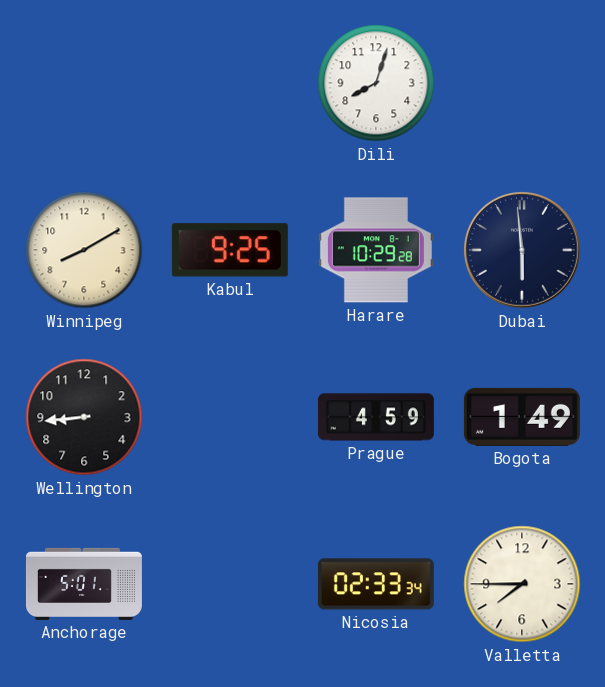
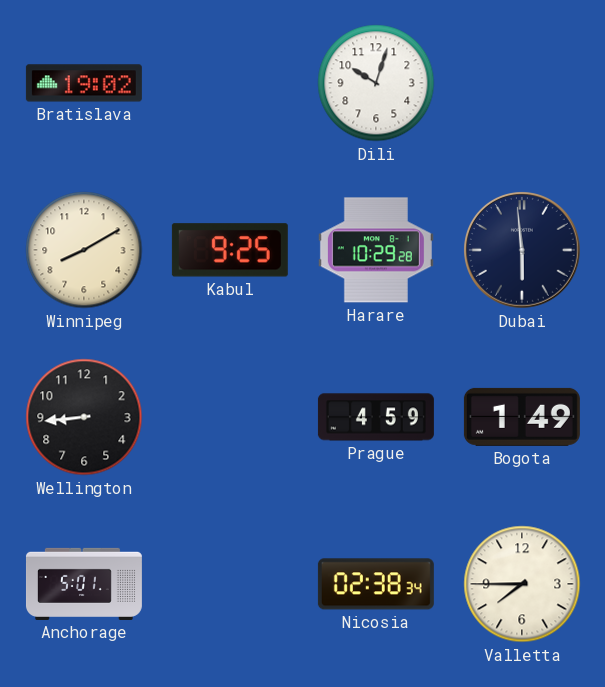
Bratislava: none -> 19:02 (84, 83)
Dili: 8:03 -> 10:03 (376, 83)
Nicosia: 02:33 -> 02:38 (376, 584)
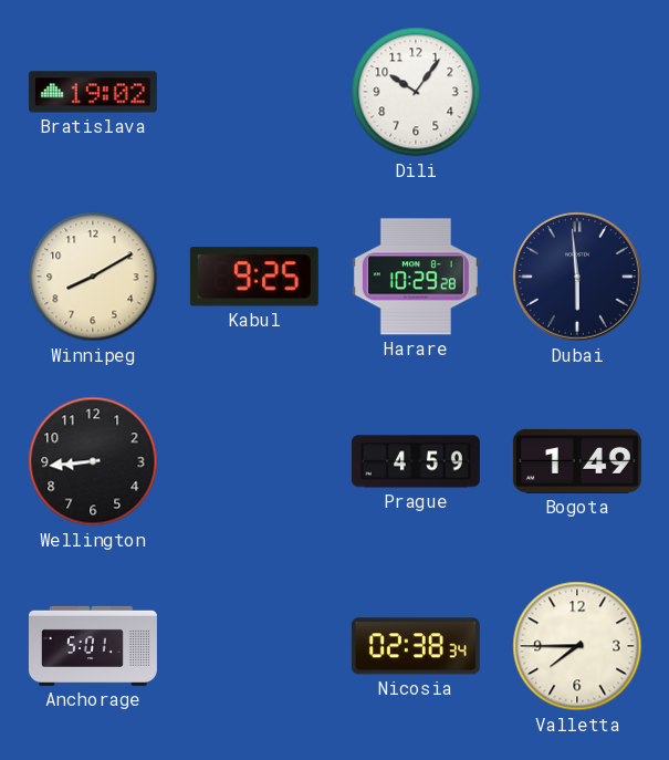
Dili: 10:03 -> 10:06 (416, 92)
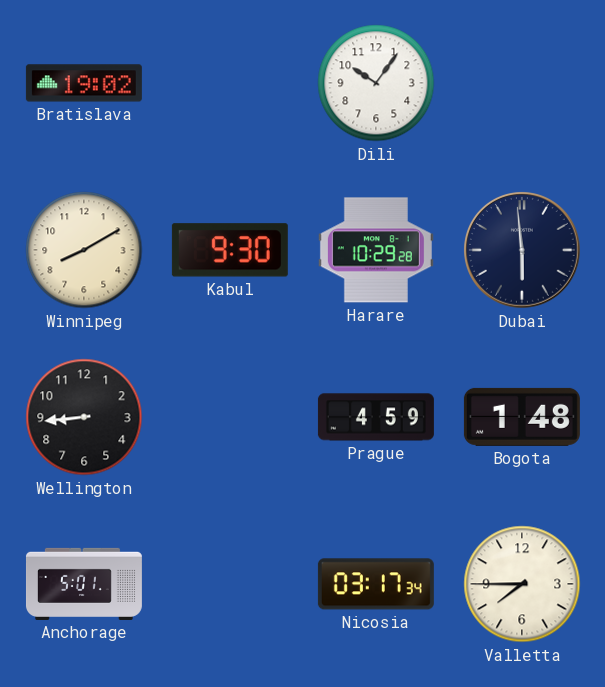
Kabul: 9:25 -> 9:30 (230, 250)
Bogota: 1:49 -> 1:48 (522, 417)
Nicosia: 02:38 -> 03:17 (376, 584)
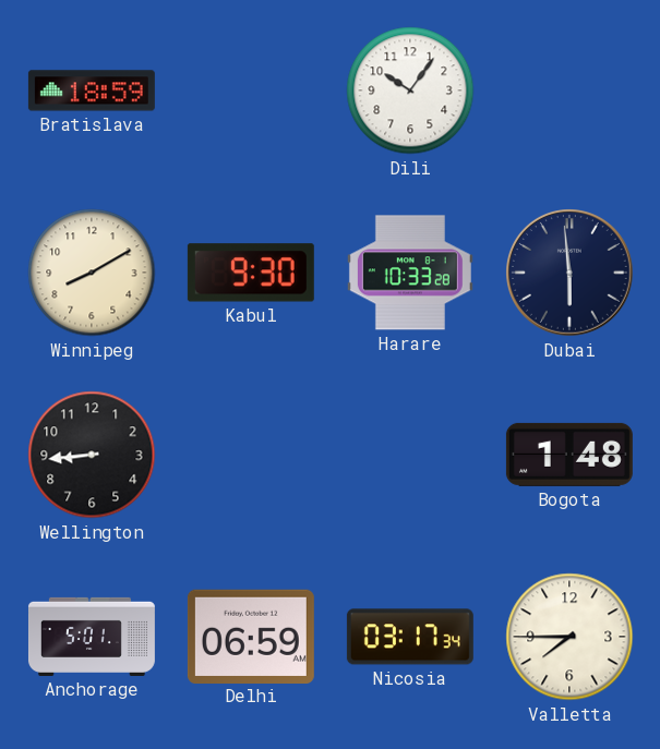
Bratislava: 19:02 -> 18:59 (92, 90)
Harare: 10:29 -> 10:33 (410, 273)
Prague: 4:59 -> none (376, 417)
Delhi: none -> 06:59 (251, 636)
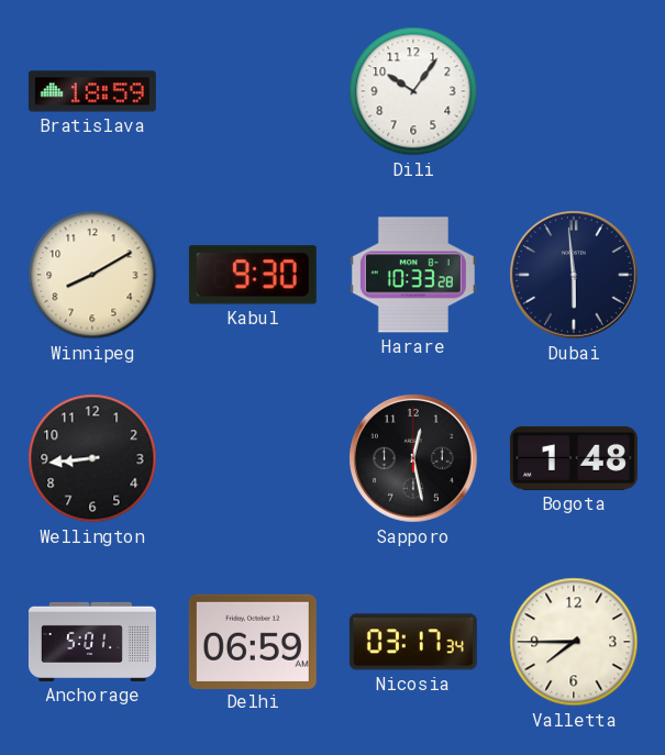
Sapporo: none -> 12:28 (414, 459)
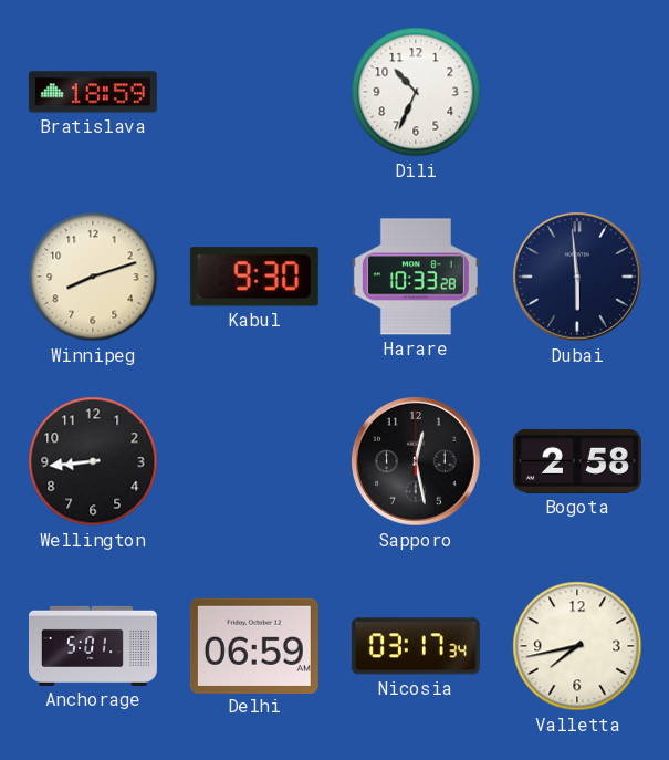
Dili: 10:06 -> 10:34 (416, 92)
Winnipeg: 8:10 -> 8:12 (93, 277)
Bogota: 1:48 -> 2:58 (577, 461)
Valletta: 7:45 -> 7:43 (577, 646)
